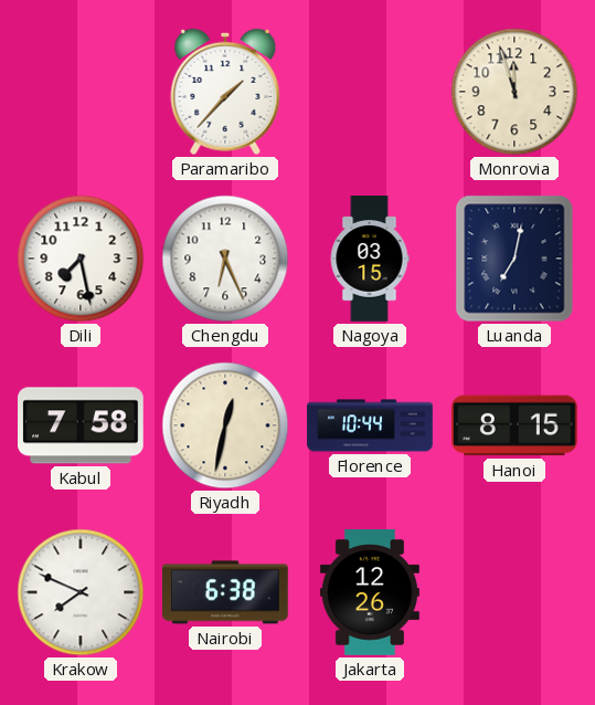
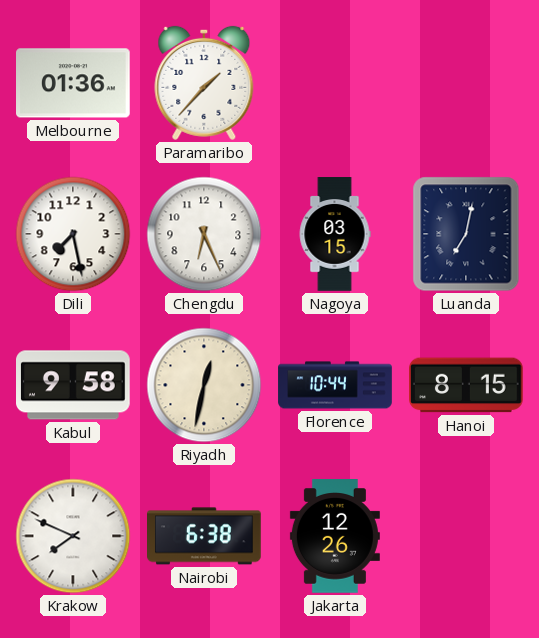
Melbourne: none -> 01:36 (74, 83)
Monrovia: 11:57 -> none (514, 92)
Kabul: 7:58 -> 9:58 (74, 385)
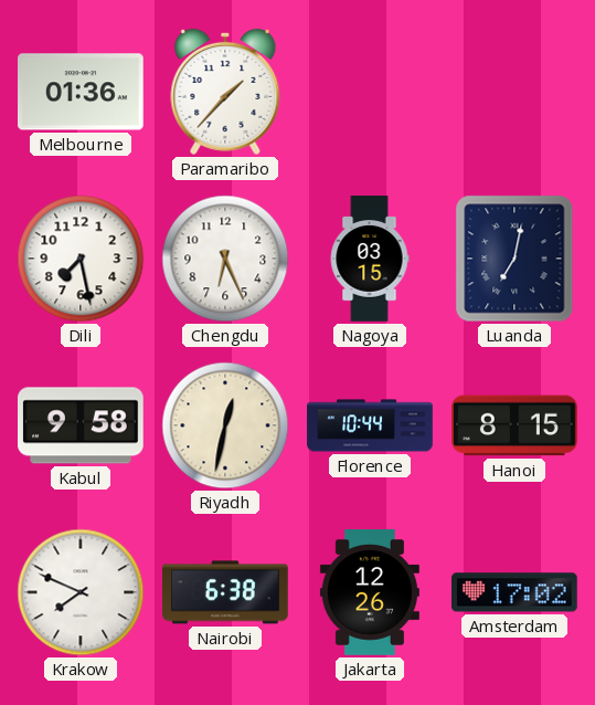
Amsterdam: none -> 17:02 (516, 592)
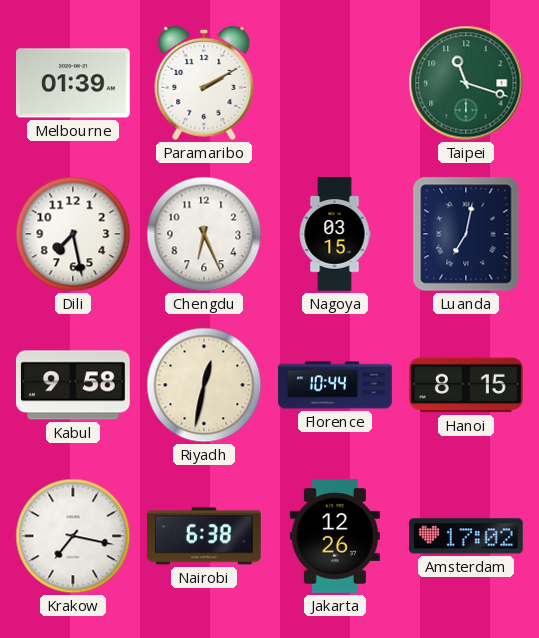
Melbourne: 01:36 -> 01:39 (74, 83)
Paramaribo: 1:37 -> 2:10 (204, 83)
Taipei: none -> 11:18 (466, 83)
Krakow: 7:49 -> 7:17 (73, 536)
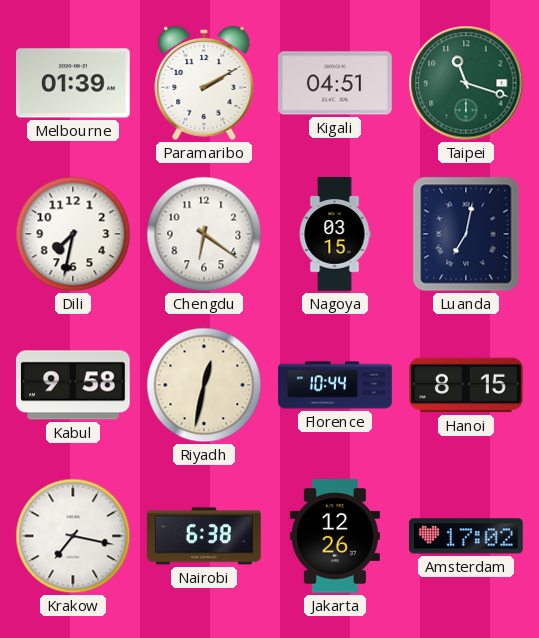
Kigali: none -> 04:51 (336, 83)
Dili: 7:28 -> 7:32 (73, 234)
Chengdu: 6:26 -> 6:21 (204, 234)
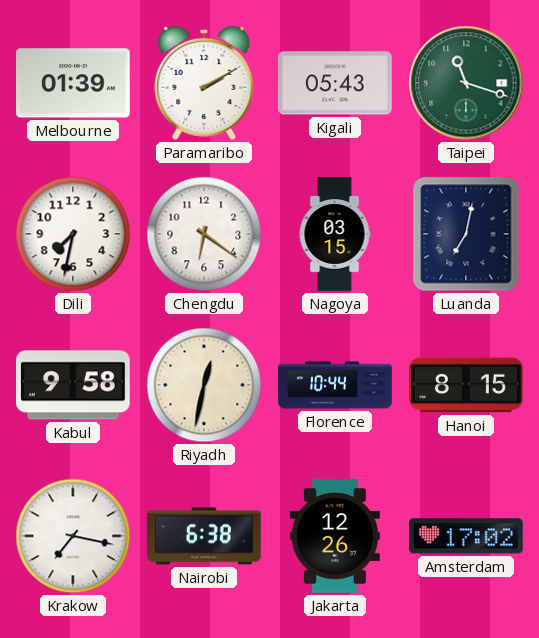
Kigali: 04:51 -> 05:43 (336, 83)
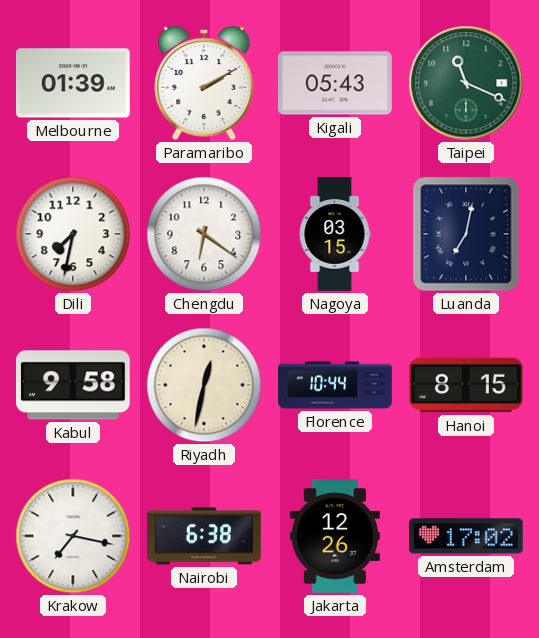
Taipei: 11:18 -> 11:19 (466, 83)
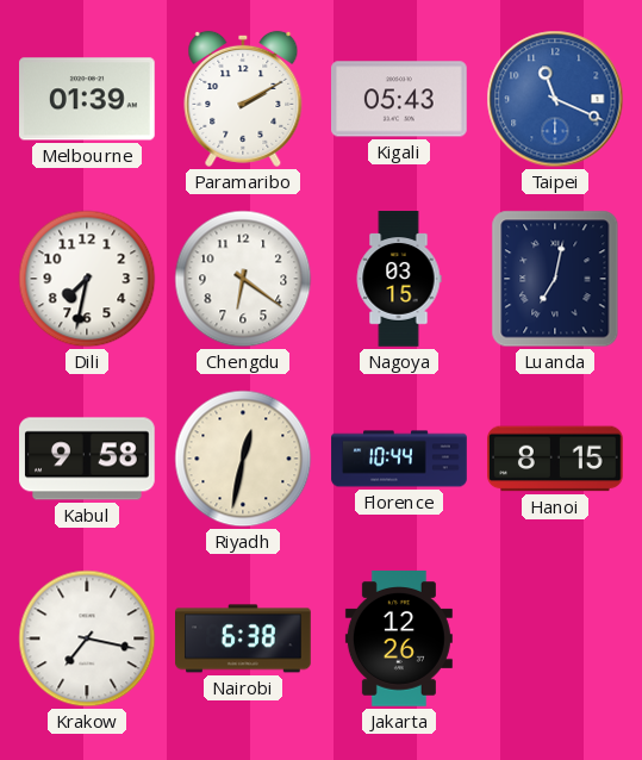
Taipei dial: green -> blue (555, 99)
Amsterdam: 17:02 -> none (467, 536)
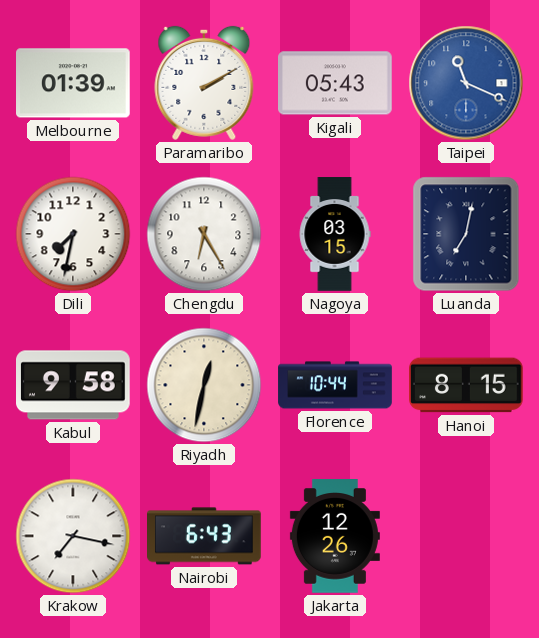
Chengdu: 6:21 -> 6:25 (204, 234)
Nairobi: 6:38 -> 6:43 (205, 536)
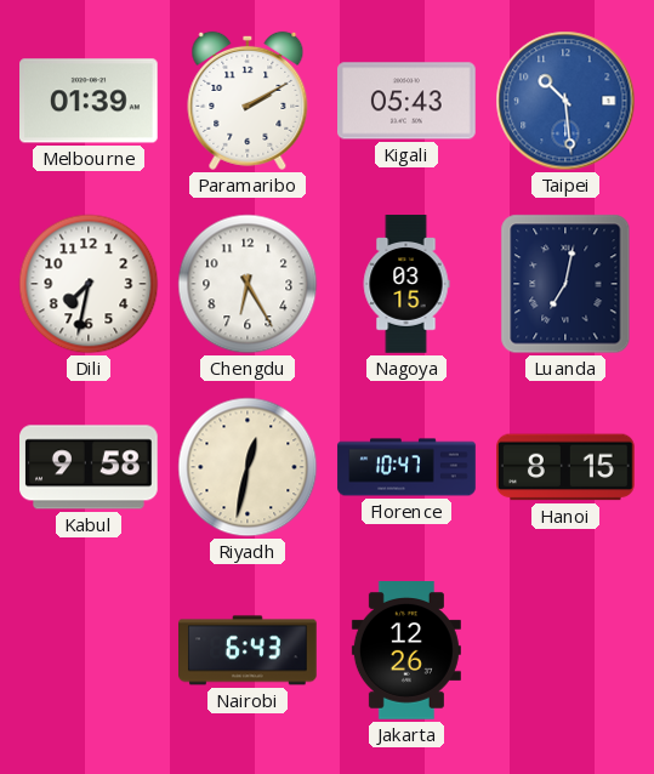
Taipei: 11:19 -> 10:29 (565, 101)
Florence: 10:44 -> 10:47 (406, 467)
Krakow: 7:17 -> none (73, 536)
